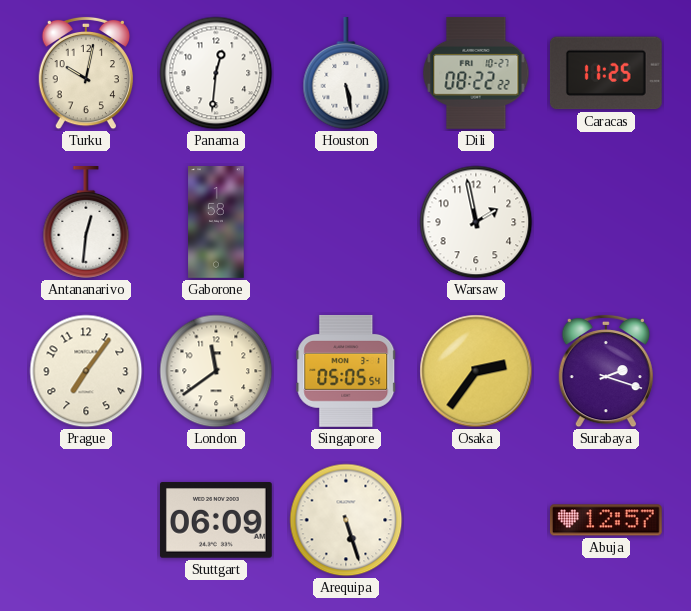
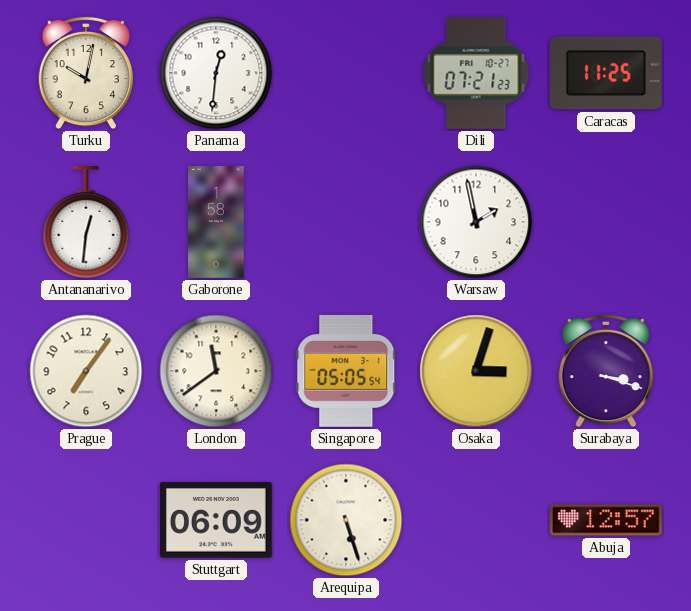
Houston: 5:28 -> none (346, 74)
Dili: 08:22 -> 07:21 (476, 73)
Osaka: 2:36 -> 3:03 (476, 371)
Surabaya: 2:18 -> 3:18 (605, 371)
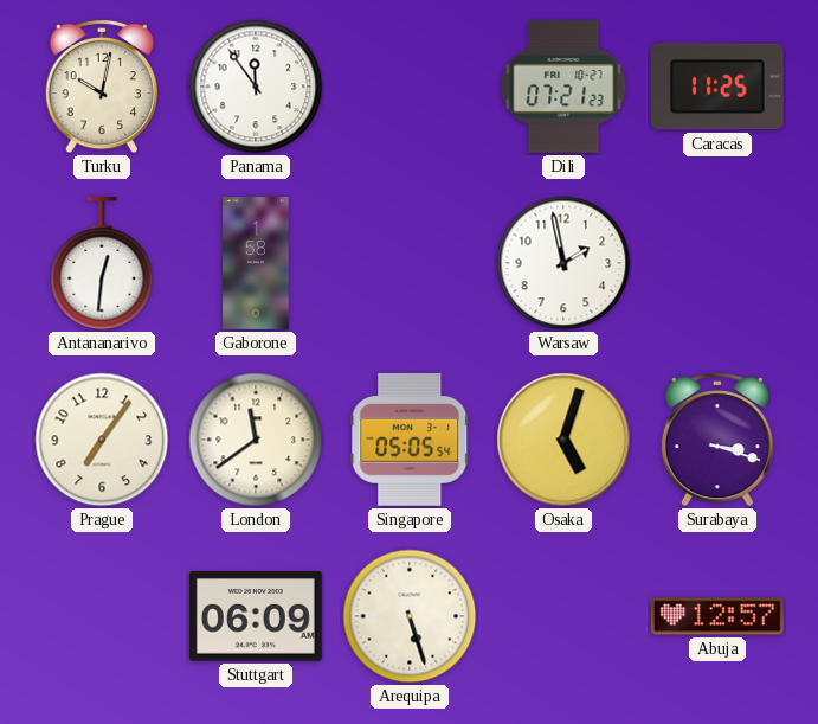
Panama: 12:31 -> 11:54 (256, 87)
Osaka: 3:03 -> 5:03 (563, 440)
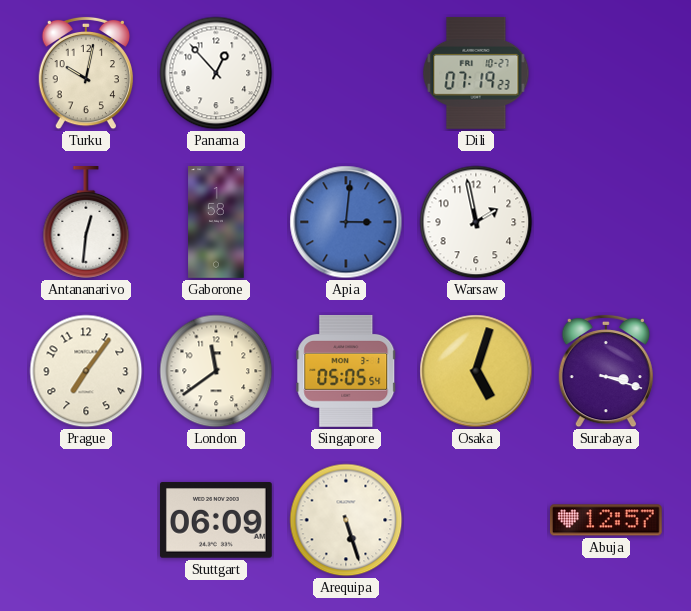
Panama: 11:54 -> 12:53 (216, 73)
Dili: 07:21 -> 07:19 (476, 73)
Caracas: 11:25 -> none (717, 87)
Apia: none -> 3:01 (346, 222)
